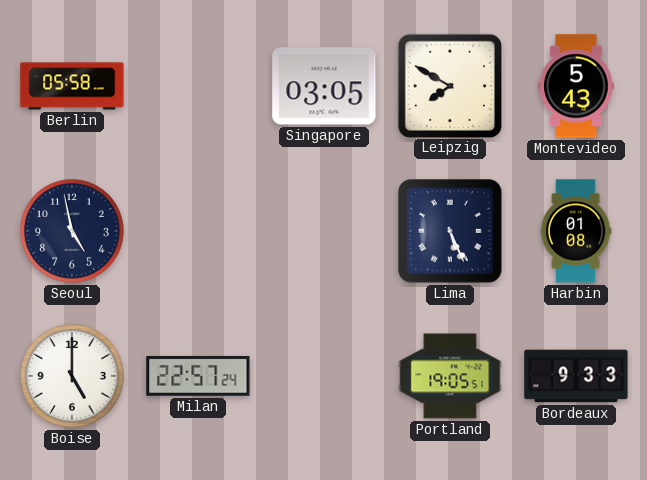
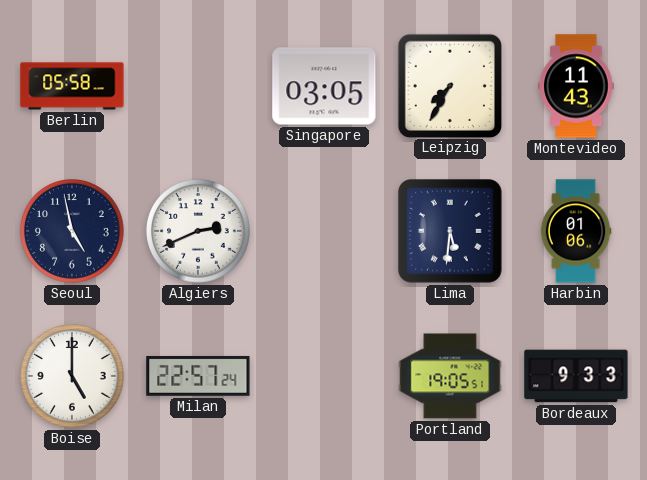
Leipzig: 7:50 -> 7:35 (449, 85)
Montevideo: 5:43 -> 11:43 (576, 86)
Algiers: none -> 2:41 (198, 231)
Lima: 5:26 -> 5:31 (451, 232)
Harbin: 01:08 -> 01:06 (576, 231)
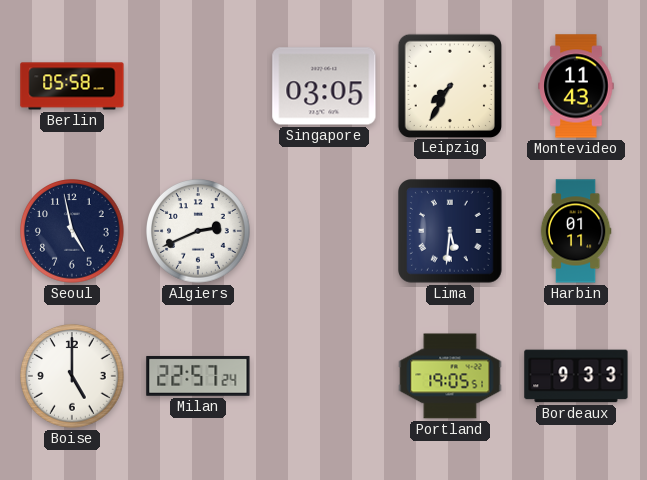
Harbin: 01:06 -> 01:11 (576, 231)
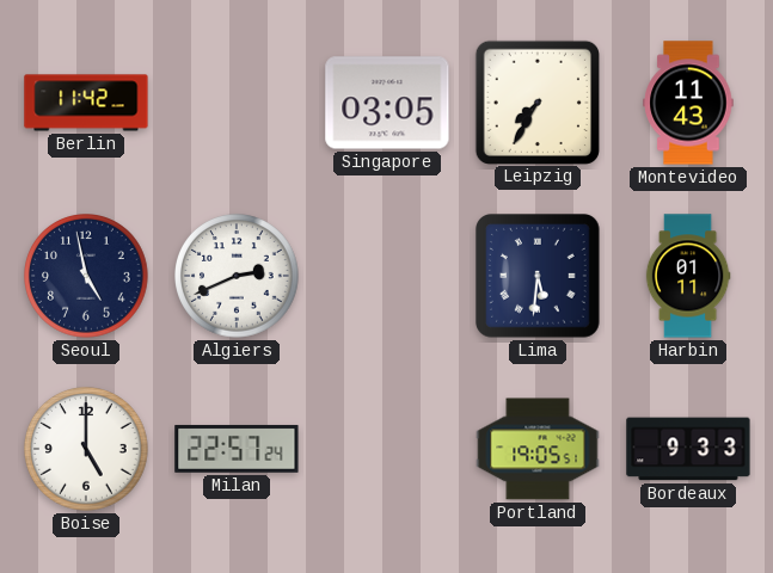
Berlin: 05:58 -> 11:42 (86, 103)
